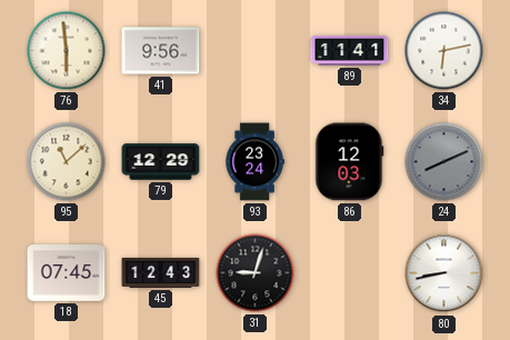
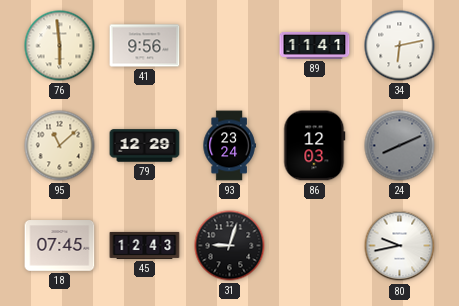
80: 8:43 -> 9:43 (400, 246)
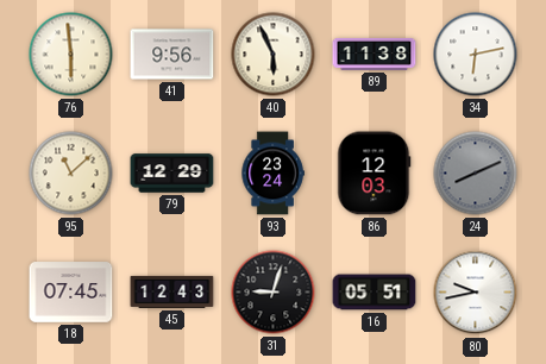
40: none -> 5:56 (274, 55)
89: 11:41 -> 11:38 (375, 54)
16: none -> 05:51 (375, 293)
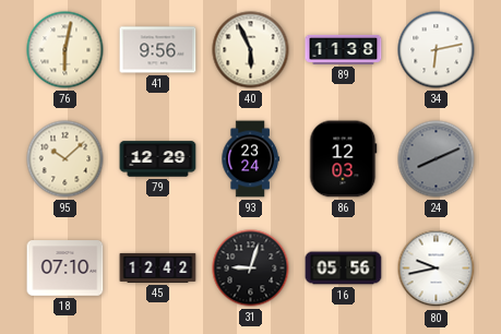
76: 5:59 -> 6:02 (65, 50)
95: 11:08 -> 10:08 (65, 159)
18: 07:45 -> 07:10 (65, 269)
45: 12:43 -> 12:42 (158, 267)
16: 05:51 -> 05:56 (344, 269)
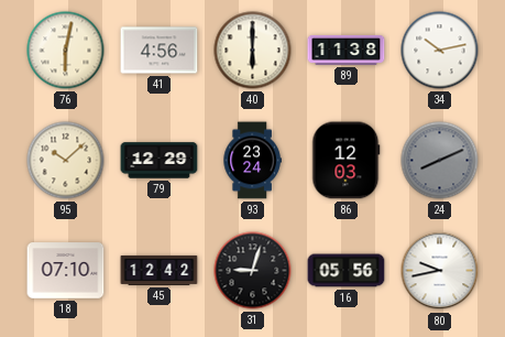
41: 9:56 -> 4:56 (160, 51)
40: 5:56 -> 6:00 (253, 51)
34: 6:13 -> 10:13 (440, 51)
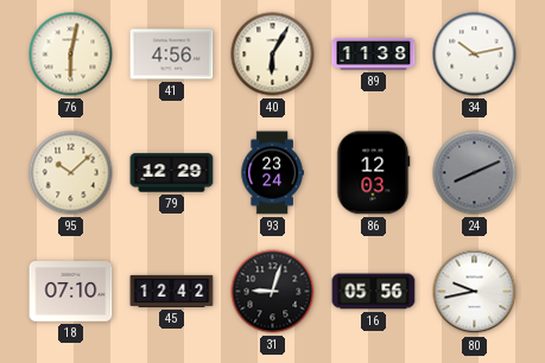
40: 6:00 -> 6:05 (273, 55)
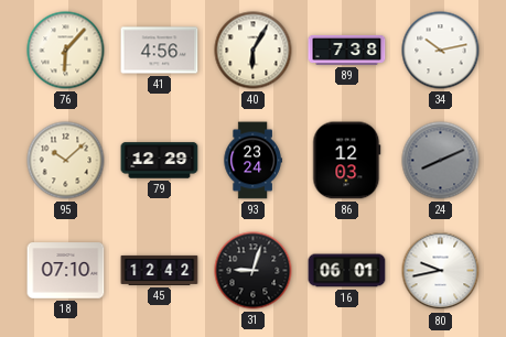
76: 6:02 -> 6:07 (66, 51)
89: 11:38 -> 7:38 (347, 50)
16: 05:56 -> 06:01 (347, 271)
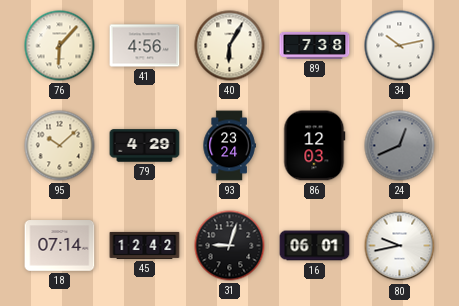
79: 12:29 -> 4:29 (145, 146)
24: 8:11 -> 12:41 (400, 146)
18: 07:10 -> 07:14 (60, 246)
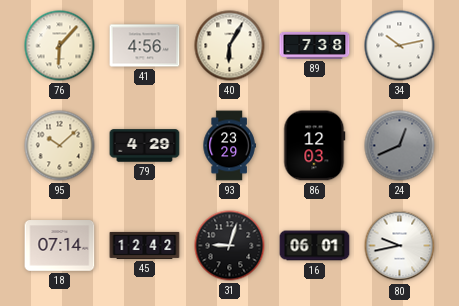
93: 23:24 -> 23:29 (229, 146)
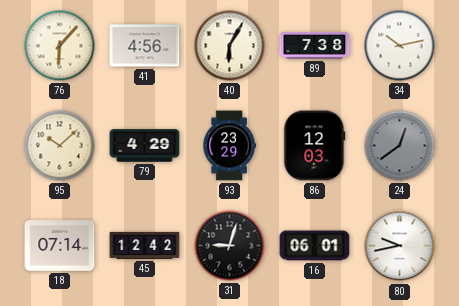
24: 12:41 -> 12:39 (400, 146)
